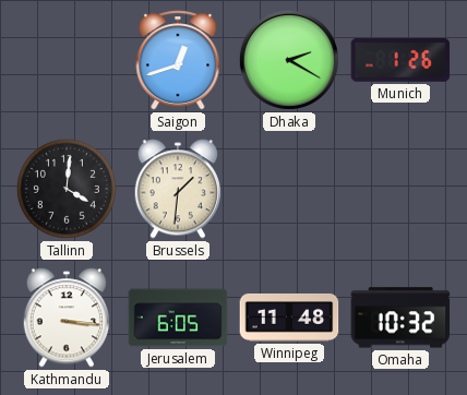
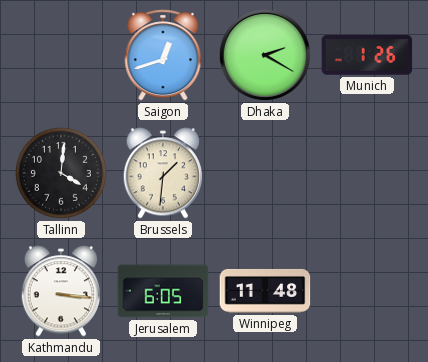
Omaha: 10:32 -> none (400, 318)
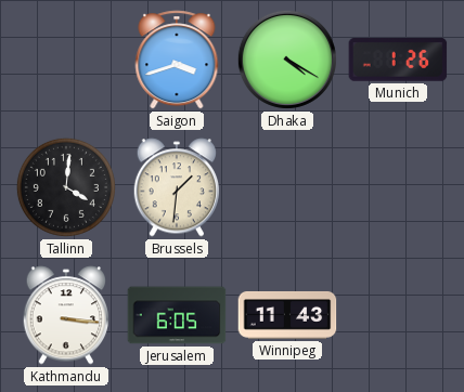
Saigon: 12:42 -> 3:42 (177, 60)
Dhaka: 2:20 -> 4:20 (287, 60)
Winnipeg: 11:48 -> 11:43 (287, 315)
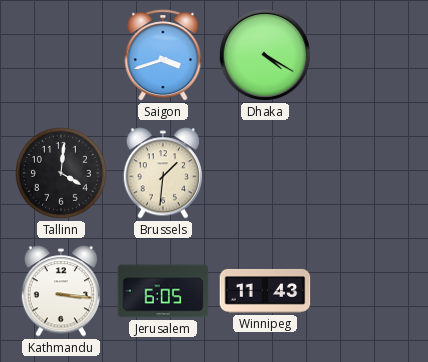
Munich: 1:26 -> none (398, 61)
